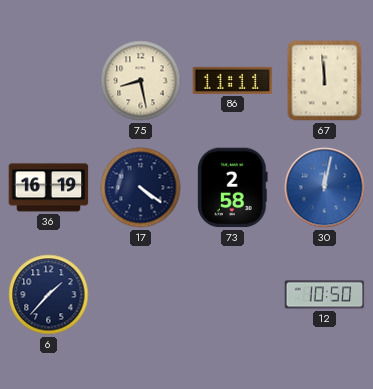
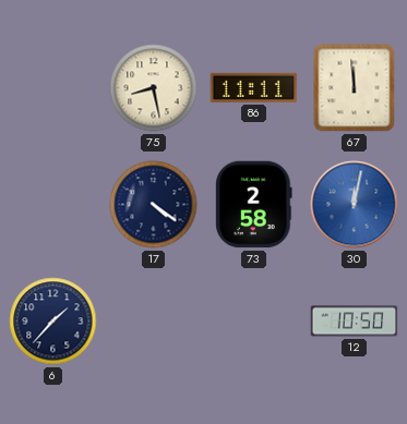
36: 16:19 -> none (49, 188)
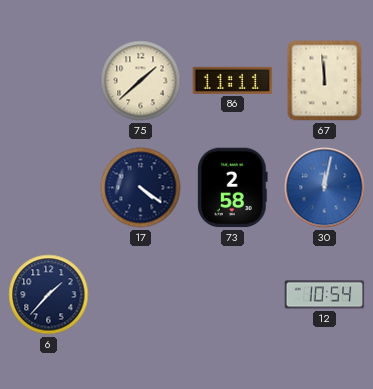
75: 8:28 -> 1:38 (141, 81)
12: 10:50 -> 10:54 (325, 295)
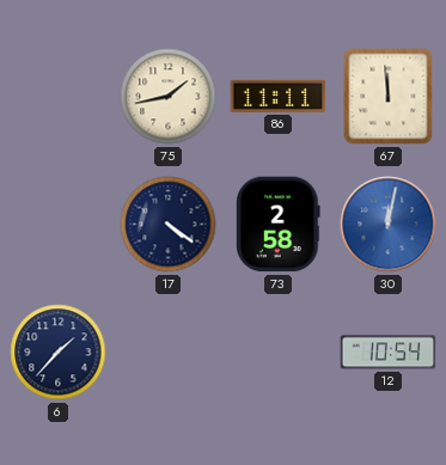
75: 1:38 -> 1:43 (169, 97)
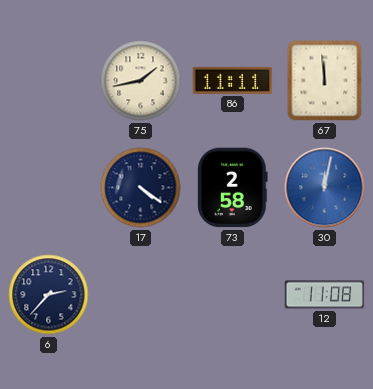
6: 1:37 -> 2:37 (49, 295)
12: 10:54 -> 11:08 (325, 295)
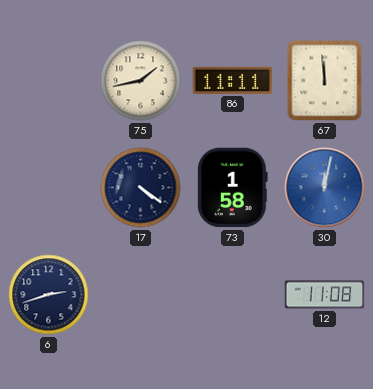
73: 2:58 -> 1:58 (233, 188)
6: 2:37 -> 2:42 (49, 295)
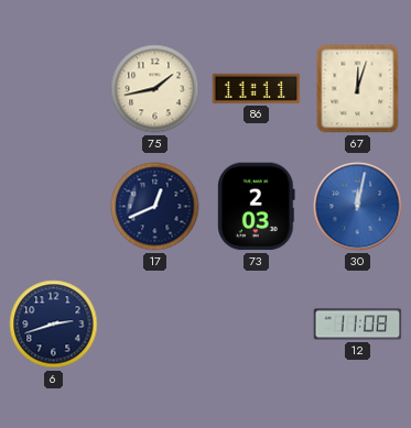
67: 11:59 -> 12:03 (358, 89)
17: 4:21 -> 12:41 (155, 207)
73: 1:58 -> 2:03 (257, 207)
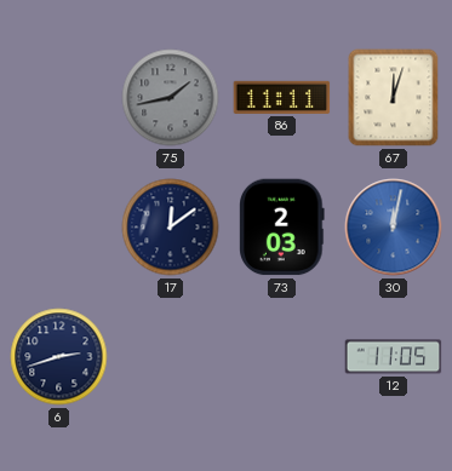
75 dial: cream -> grey (171, 98)
17: 12:41 -> 12:09 (171, 228)
12: 11:08 -> 11:05 (394, 357)
